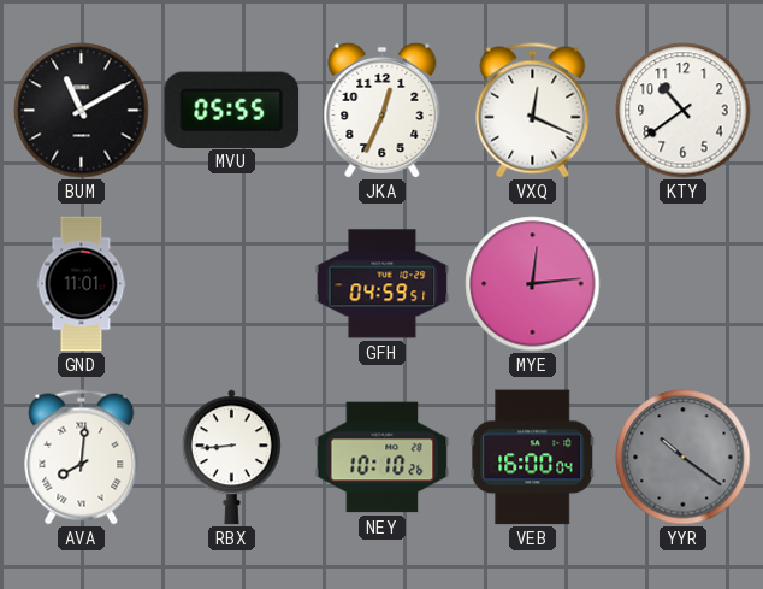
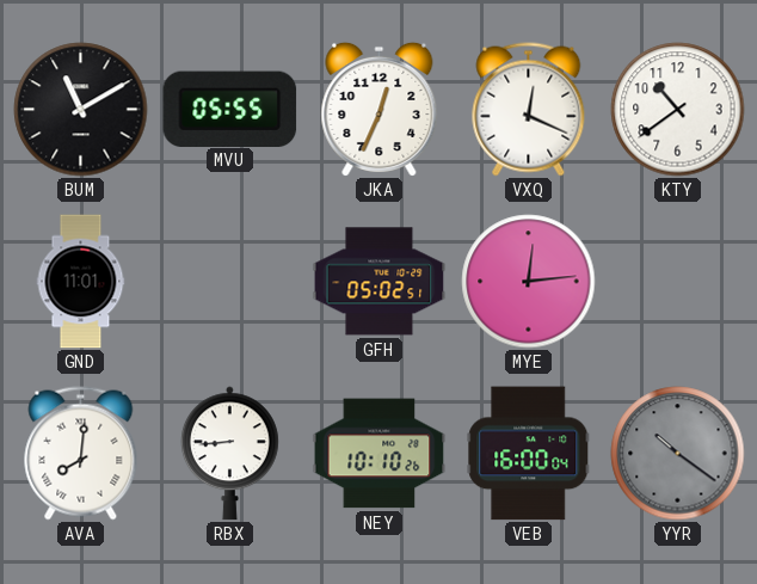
GFH: 04:59 -> 05:02 (380, 282)
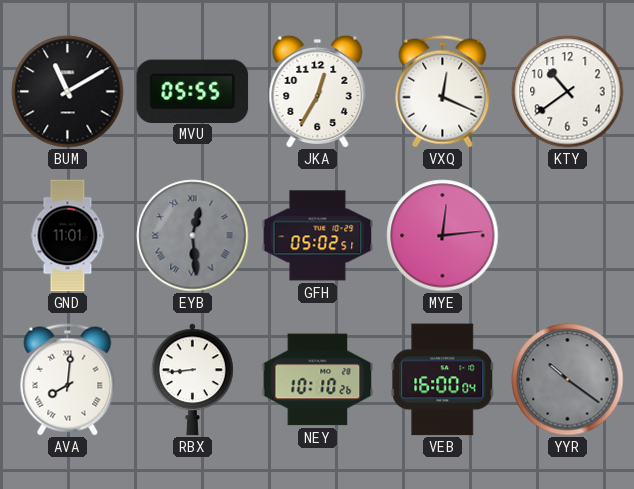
JKA: 12:34 -> 12:35 (318, 91)
EYB: none -> 12:29 (193, 236)
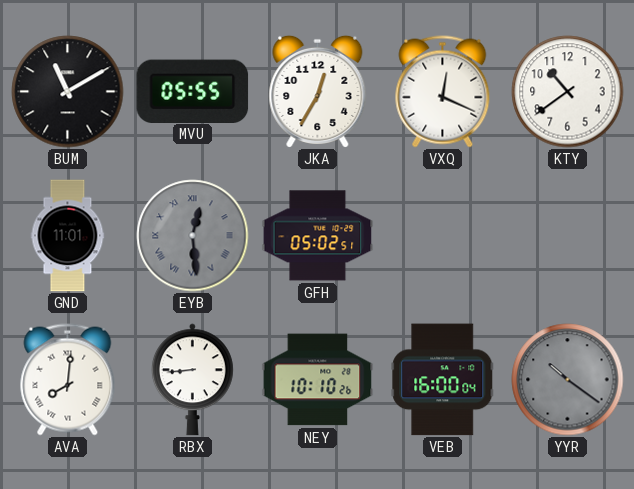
MYE: 12:14 -> none (443, 236)
